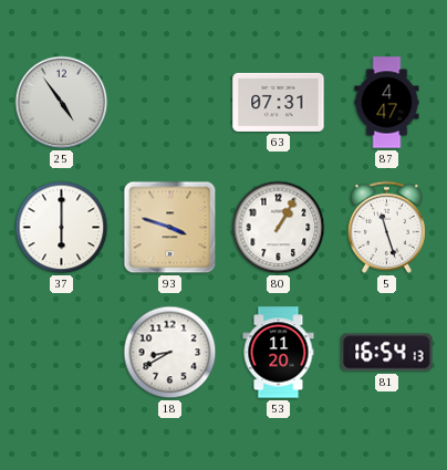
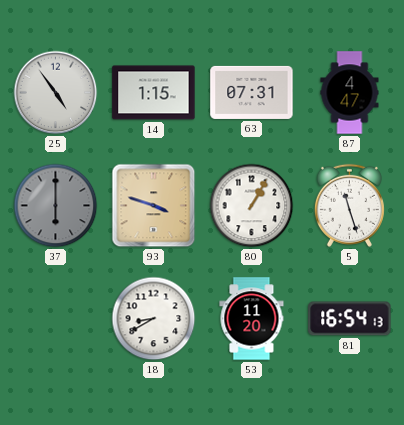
14: none -> 1:15 (154, 93)
37 dial: white -> grey (56, 206)
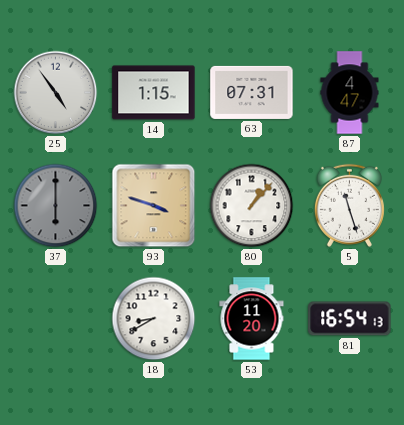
80: 1:05 -> 1:07 (252, 206)
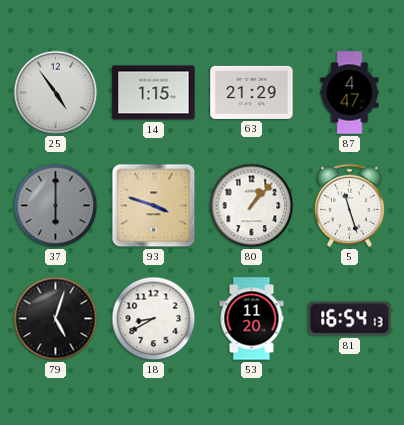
63: 07:31 -> 21:29 (252, 92)
79: none -> 5:03 (56, 319)
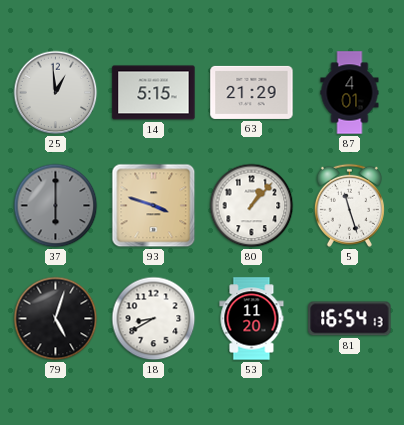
25: 4:54 -> 12:59 (56, 93)
14: 1:15 -> 5:15 (154, 93)
87: 4:47 -> 4:01 (350, 93)
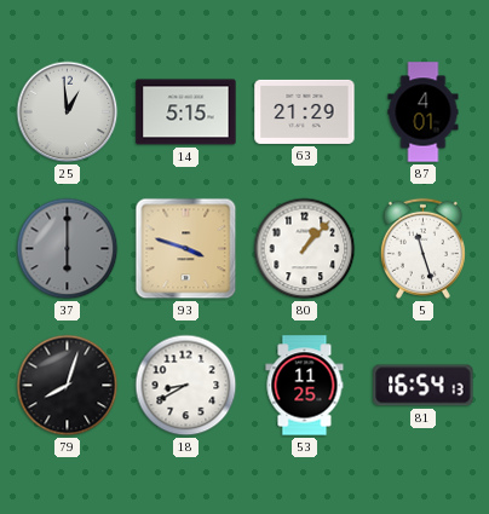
79: 5:03 -> 8:03 (68, 386)
53: 11:20 -> 11:25 (305, 386)
